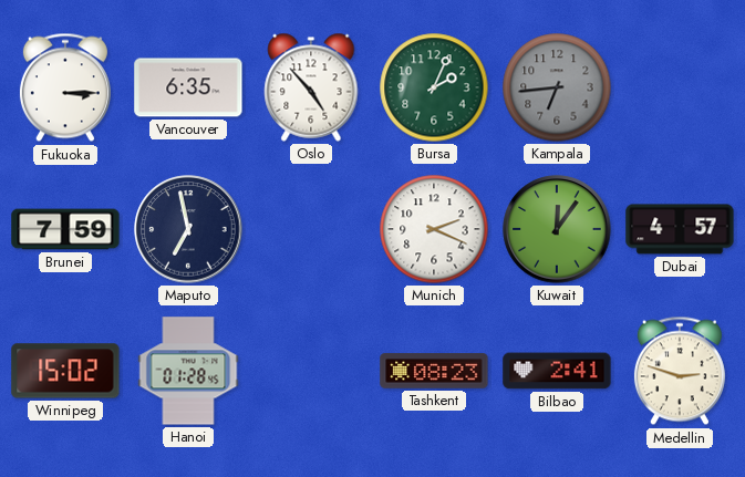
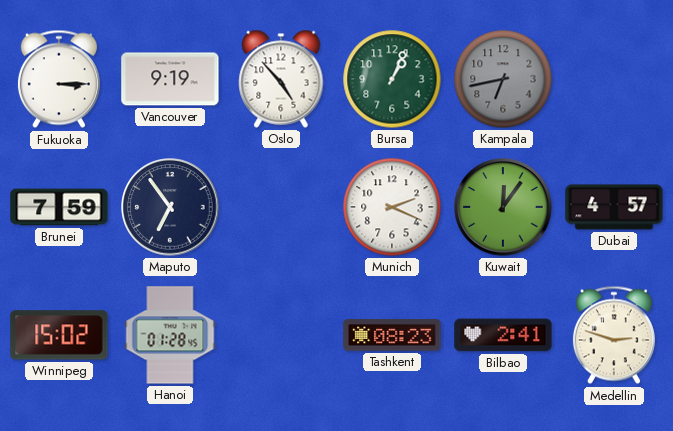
Vancouver: 6:35 -> 9:19 (170, 79)
Bursa: 2:04 -> 1:04 (392, 79)
Kampala: 6:44 -> 6:43 (503, 79)
Maputo: 6:58 -> 6:54 (170, 207)
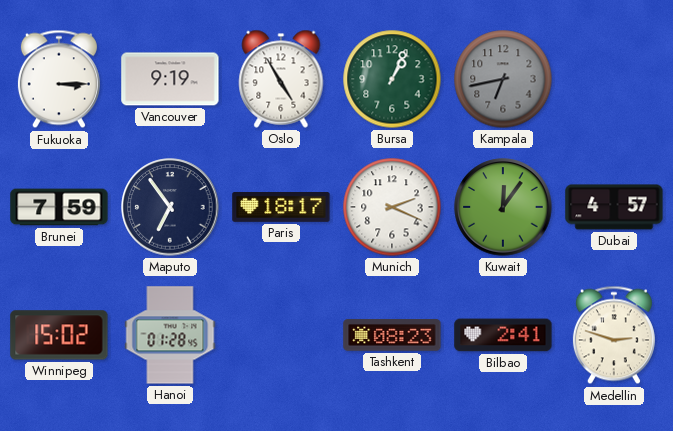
Oslo: 4:53 -> 4:55 (281, 79)
Paris: none -> 18:17 (281, 208)
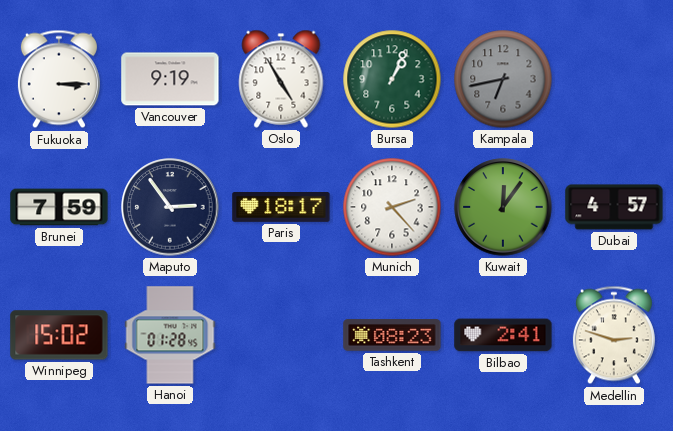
Maputo: 6:54 -> 2:54 (170, 207)
Munich: 2:19 -> 2:23 (392, 207)
